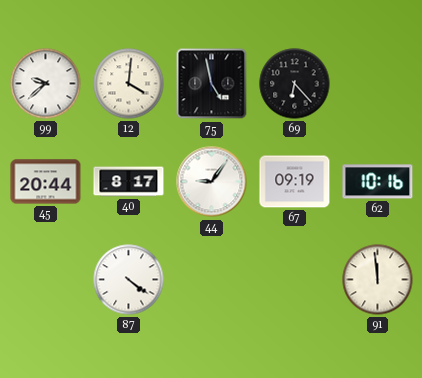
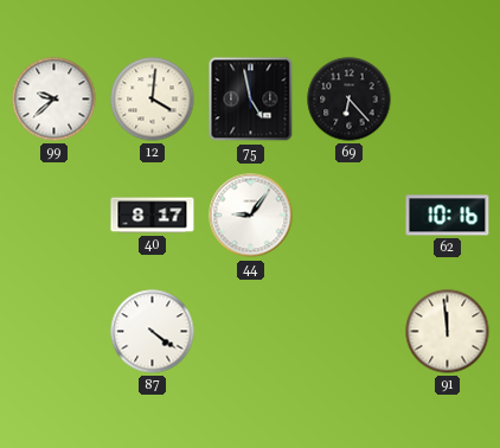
45: 20:44 -> none (46, 182)
67: 09:19 -> none (295, 182)
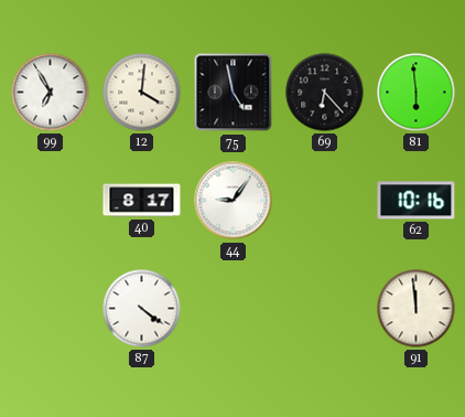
99: 9:38 -> 6:55 (51, 93)
81: none -> 5:59 (417, 93)
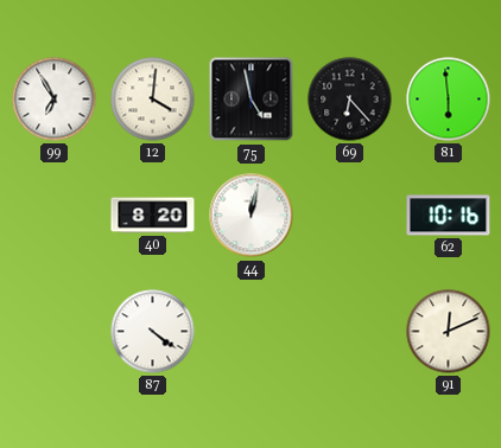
40: 8:17 -> 8:20 (153, 216)
44: 9:06 -> 12:02 (252, 216)
91: 11:59 -> 12:11 (449, 332)
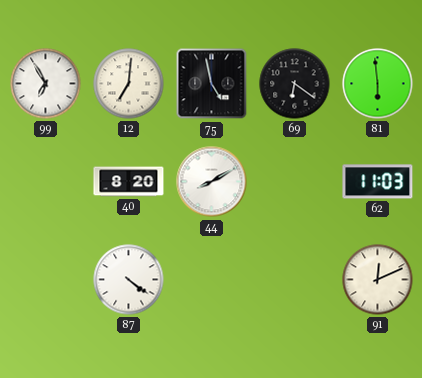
12: 4:01 -> 7:01 (129, 84)
69: 6:23 -> 6:21 (295, 84)
44: 12:02 -> 8:10 (212, 182)
62: 10:16 -> 11:03 (378, 182)
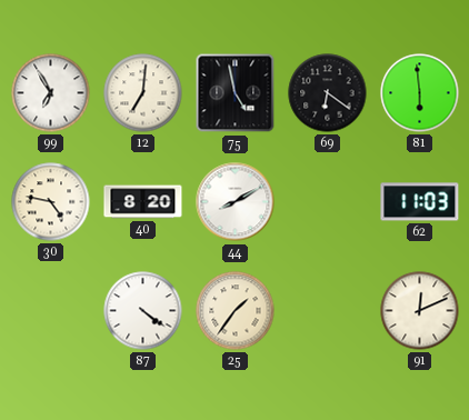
30: none -> 4:47 (51, 202)
25: none -> 1:36 (236, 311)
